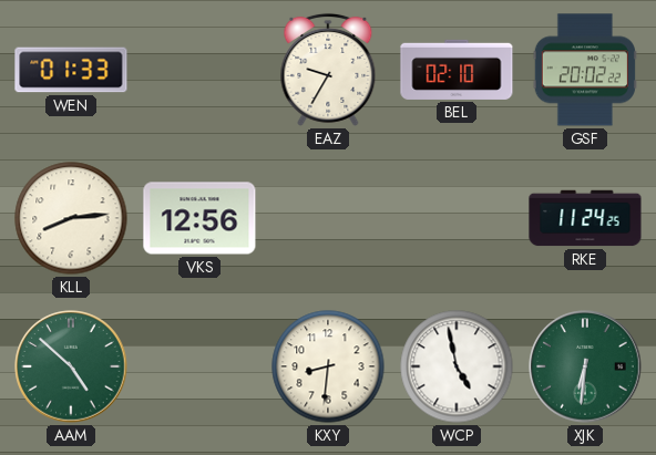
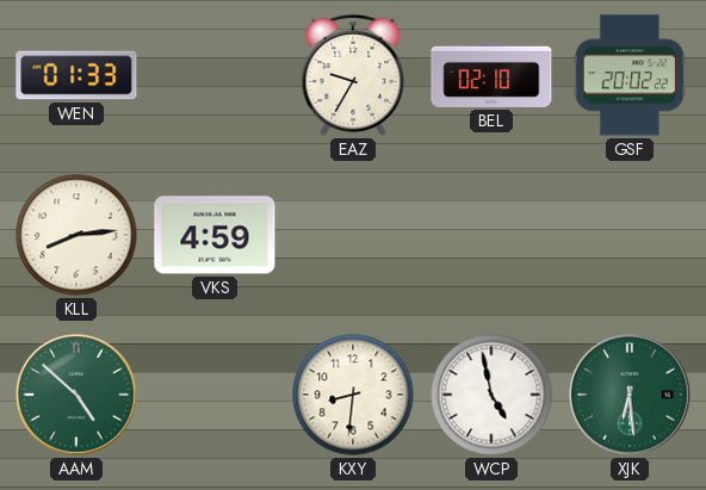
VKS: 12:56 -> 4:59 (215, 235)
RKE: 11:24 -> none (585, 218)
XJK: 6:31 -> 6:29 (630, 395)
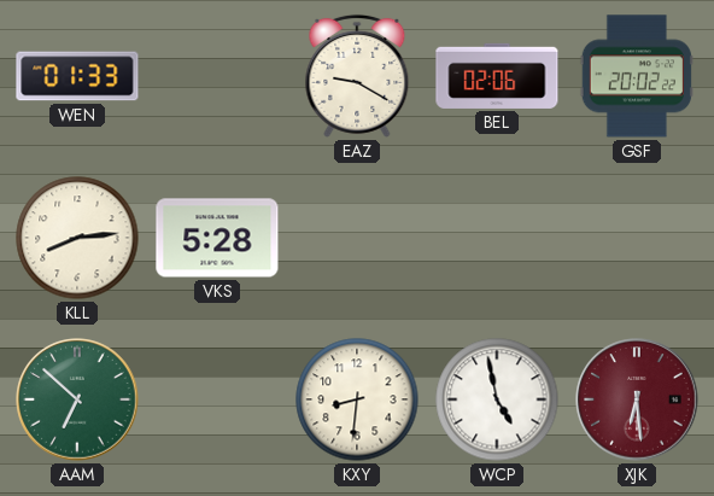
EAZ: 9:35 -> 9:20 (357, 76)
BEL: 02:10 -> 02:06 (497, 76)
VKS: 4:59 -> 5:28 (217, 238)
AAM: 4:52 -> 6:52 (77, 399)
XJK dial: green -> burgundy (637, 399)
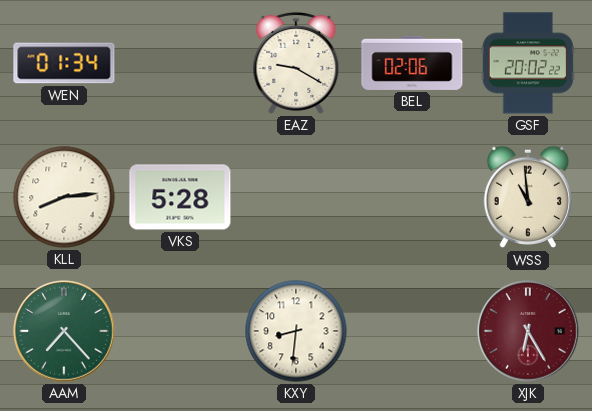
WEN: 01:33 -> 01:34 (64, 63)
WSS: none -> 10:59 (527, 197)
AAM: 6:52 -> 7:23 (64, 331)
WCP: 4:58 -> none (497, 399)
XJK: 6:29 -> 6:25 (528, 331)
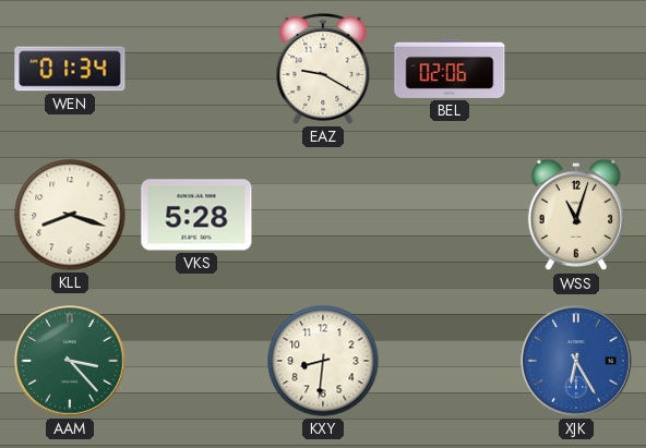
GSF: 20:02 -> none (528, 63)
KLL: 8:14 -> 8:18 (70, 215)
WSS: 10:59 -> 11:03 (575, 215)
AAM: 7:23 -> 3:23 (70, 361)
XJK dial: burgundy -> blue (576, 361)
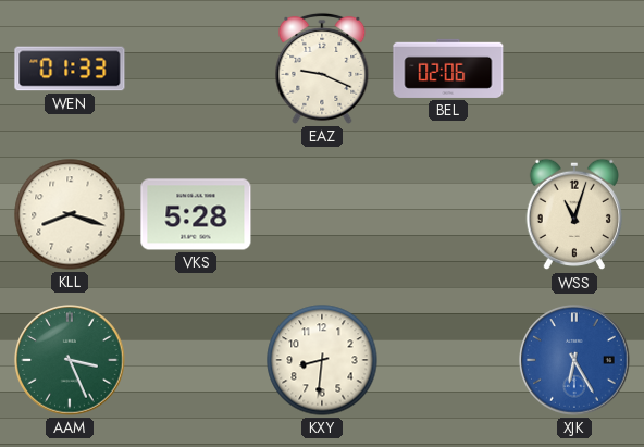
WEN: 01:34 -> 01:33 (70, 69)
EAZ: 9:20 -> 9:19 (322, 69)
AAM: 3:23 -> 3:26 (70, 360)
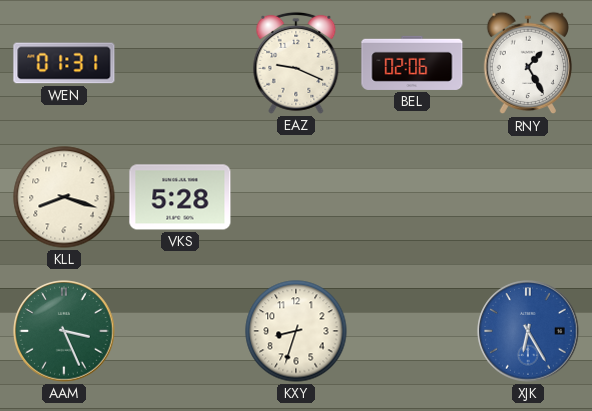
WEN: 01:33 -> 01:31 (64, 63)
RNY: none -> 1:25 (527, 63)
WSS: 11:03 -> none (573, 214)
KXY: 8:31 -> 8:33 (296, 331)
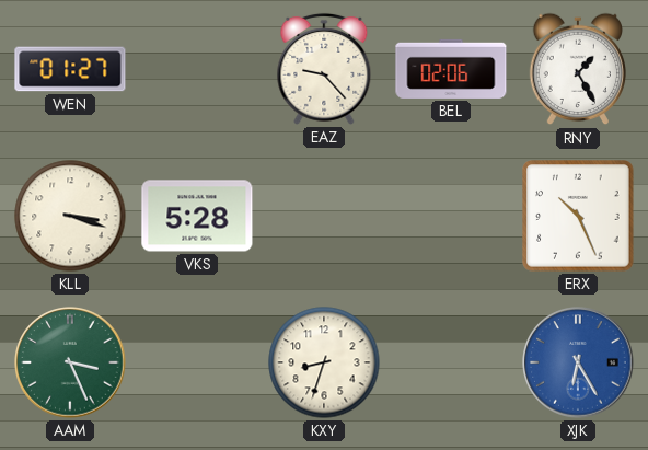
WEN: 01:31 -> 01:27 (70, 69)
EAZ: 9:19 -> 9:23 (324, 69)
KLL: 8:18 -> 3:18 (70, 216)
ERX: none -> 10:26 (578, 216)
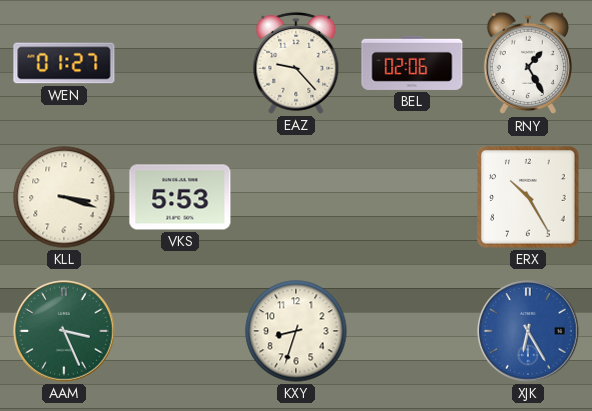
VKS: 5:28 -> 5:53 (180, 197)
ERX: 10:26 -> 10:25 (528, 197)
